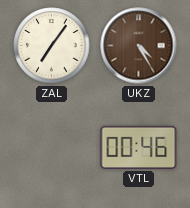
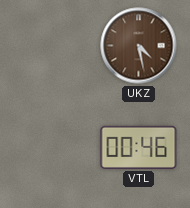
ZAL: 7:06 -> none (52, 46)
UKZ: 4:25 -> 4:28 (139, 46)
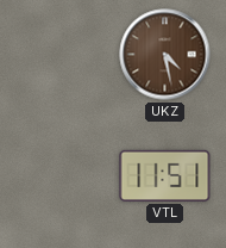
VTL: 00:46 -> 11:51 (165, 175)
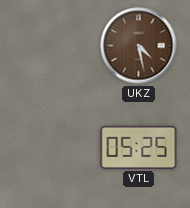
VTL: 11:51 -> 05:25 (139, 147)
